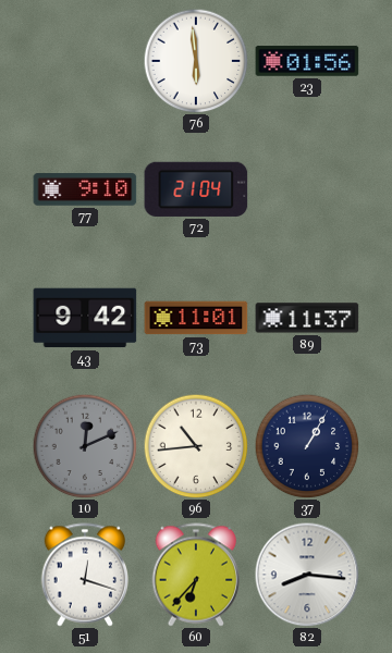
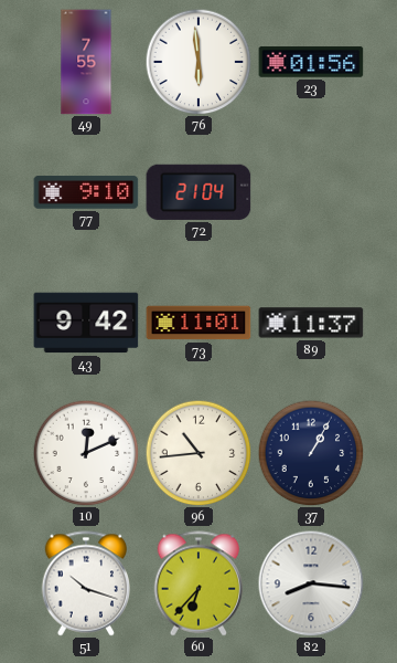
49: none -> 7:55 (86, 62)
10 dial: grey -> white (86, 453)
51: 12:18 -> 10:18 (86, 583)
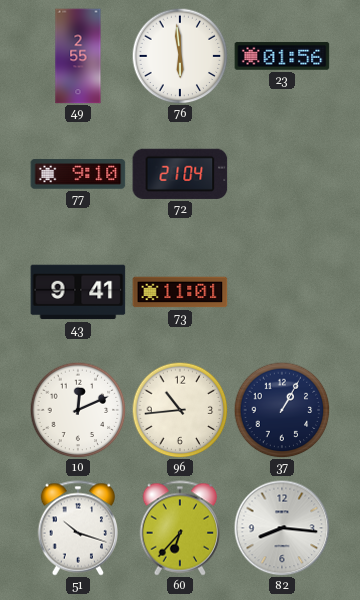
49: 7:55 -> 2:55 (78, 56)
43: 9:42 -> 9:41 (78, 292)
89: 11:37 -> none (311, 323)
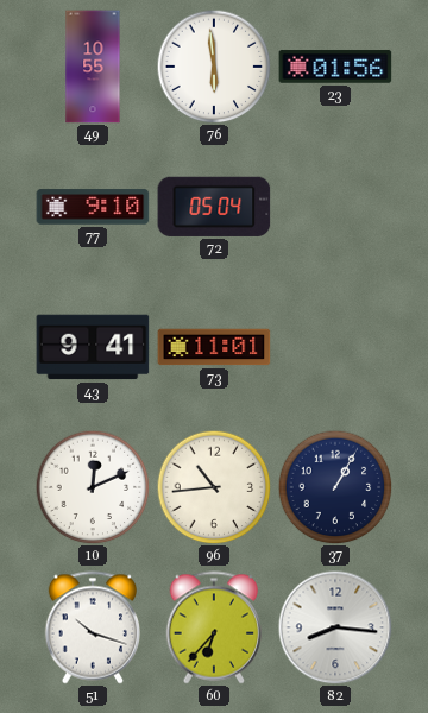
49: 2:55 -> 10:55 (93, 67)
72: 21:04 -> 05:04 (214, 207)
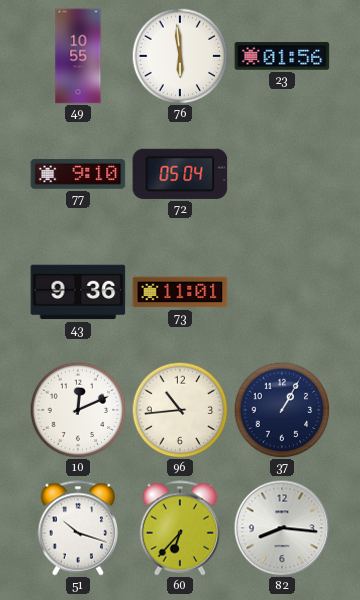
43: 9:41 -> 9:36 (78, 292)
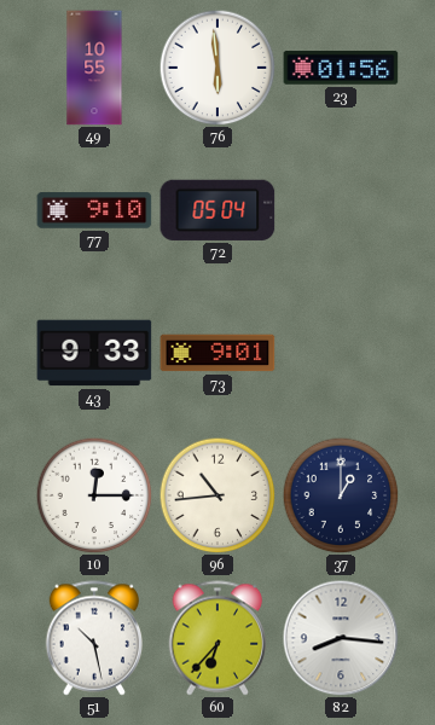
43: 9:36 -> 9:33 (94, 353)
73: 11:01 -> 9:01 (217, 353)
10: 12:11 -> 12:15 (94, 495)
37: 1:05 -> 1:00 (341, 495)
51: 10:18 -> 10:28 (94, 638)
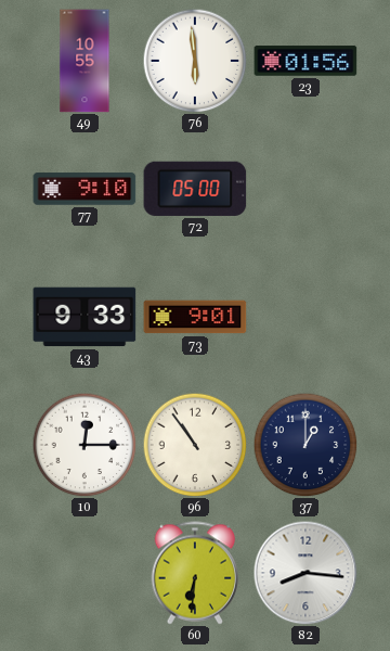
72: 05:04 -> 05:00 (195, 189)
96: 10:44 -> 10:54 (195, 445)
51: 10:28 -> none (94, 638)
60: 6:37 -> 6:31 (195, 573)
